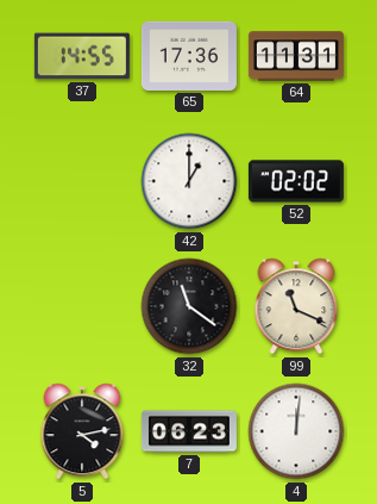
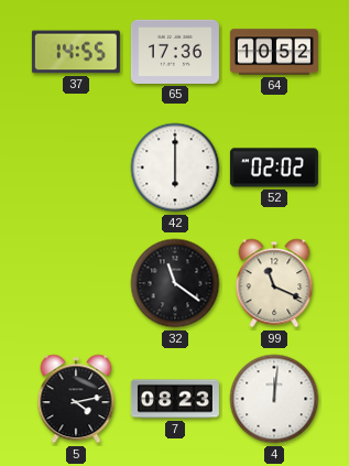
64: 11:31 -> 10:52 (274, 52)
42: 1:00 -> 6:00 (175, 167)
7: 06:23 -> 08:23 (175, 399)
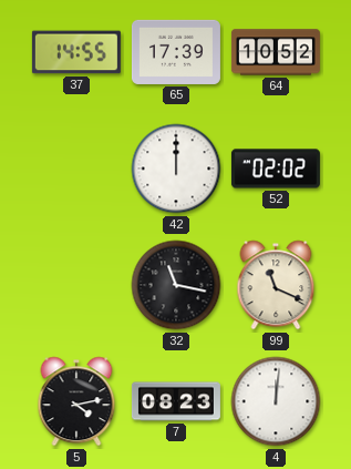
65: 17:36 -> 17:39 (176, 52)
42: 6:00 -> 12:00 (176, 169)
32: 11:21 -> 11:17 (176, 285)
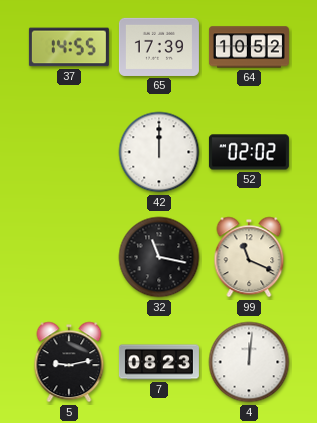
5: 4:13 -> 9:13 (69, 362)
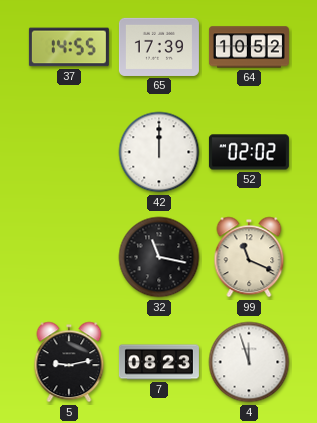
4: 12:01 -> 11:57 (249, 362)
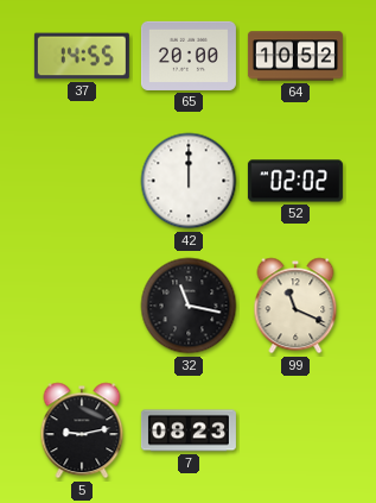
65: 17:39 -> 20:00 (189, 56)
4: 11:57 -> none (249, 362)
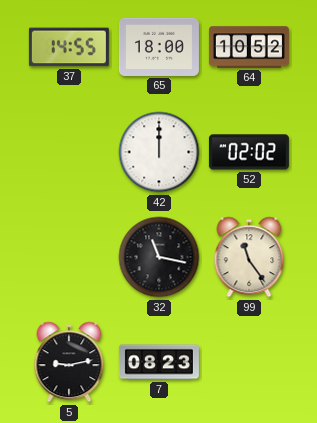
65: 20:00 -> 18:00 (159, 47)
99: 11:19 -> 11:24 (249, 257)
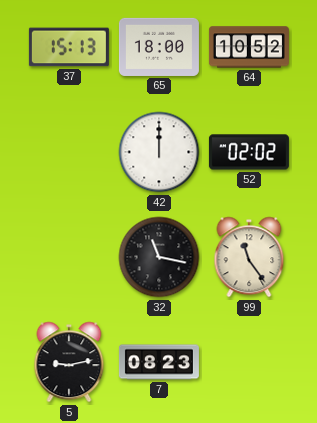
37: 14:55 -> 15:13 (69, 47)
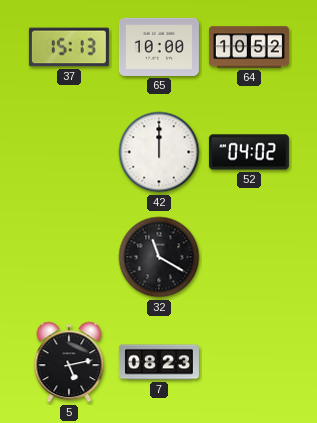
65: 18:00 -> 10:00 (159, 47)
52: 02:02 -> 04:02 (249, 152)
32: 11:17 -> 11:20 (159, 257)
99: 11:24 -> none (249, 257)
5: 9:13 -> 5:13 (69, 362)
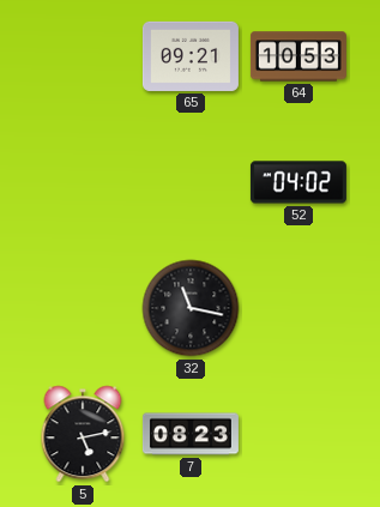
37: 15:13 -> none (69, 47)
65: 10:00 -> 09:21 (191, 56)
64: 10:52 -> 10:53 (298, 56)
42: 12:00 -> none (159, 152)
32: 11:20 -> 11:17 (191, 308)
